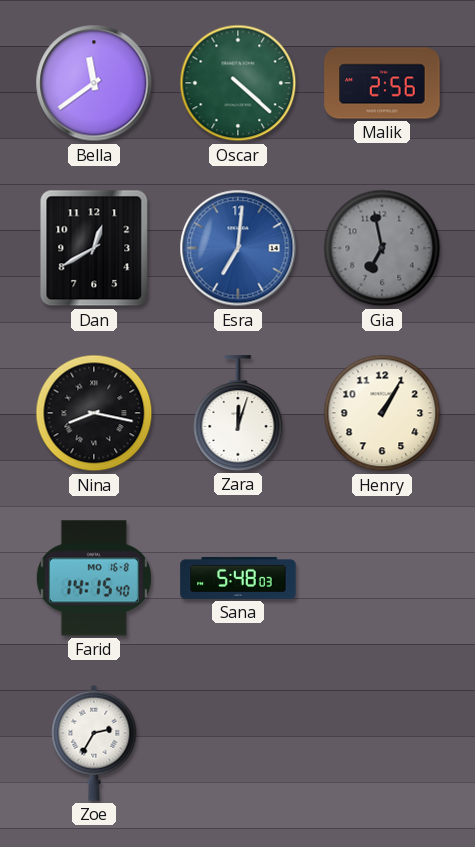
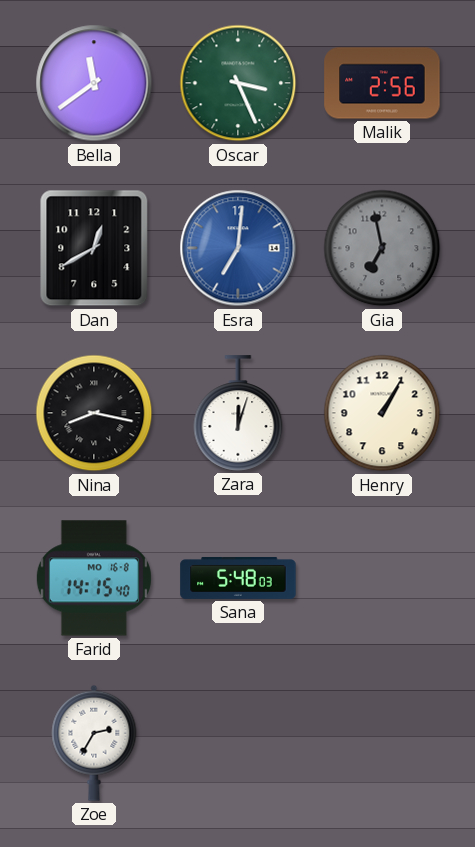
Oscar: 4:22 -> 3:26 (238, 83)
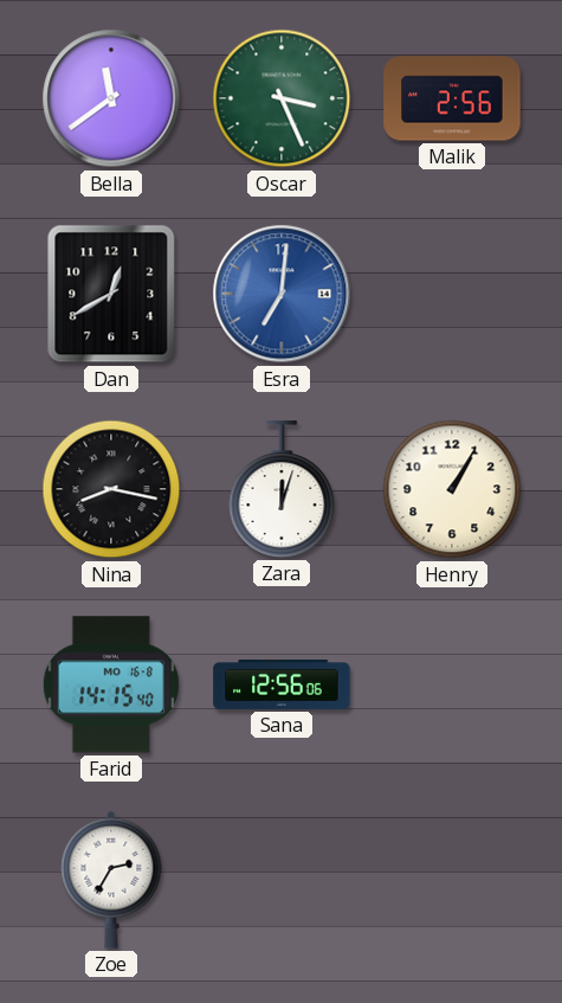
Gia: 6:58 -> none (382, 248)
Sana: 5:48 -> 12:56 (282, 684)
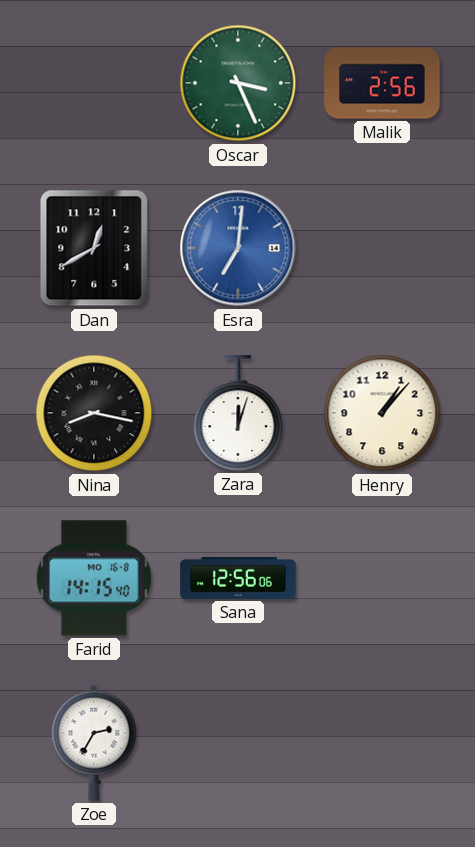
Bella: 11:39 -> none (111, 98)
Henry: 1:05 -> 1:07 (382, 413)
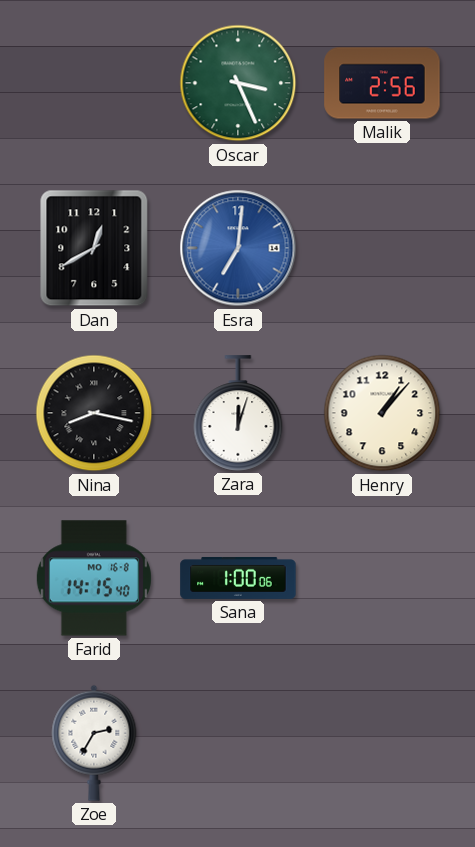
Sana: 12:56 -> 1:00 (238, 578)
